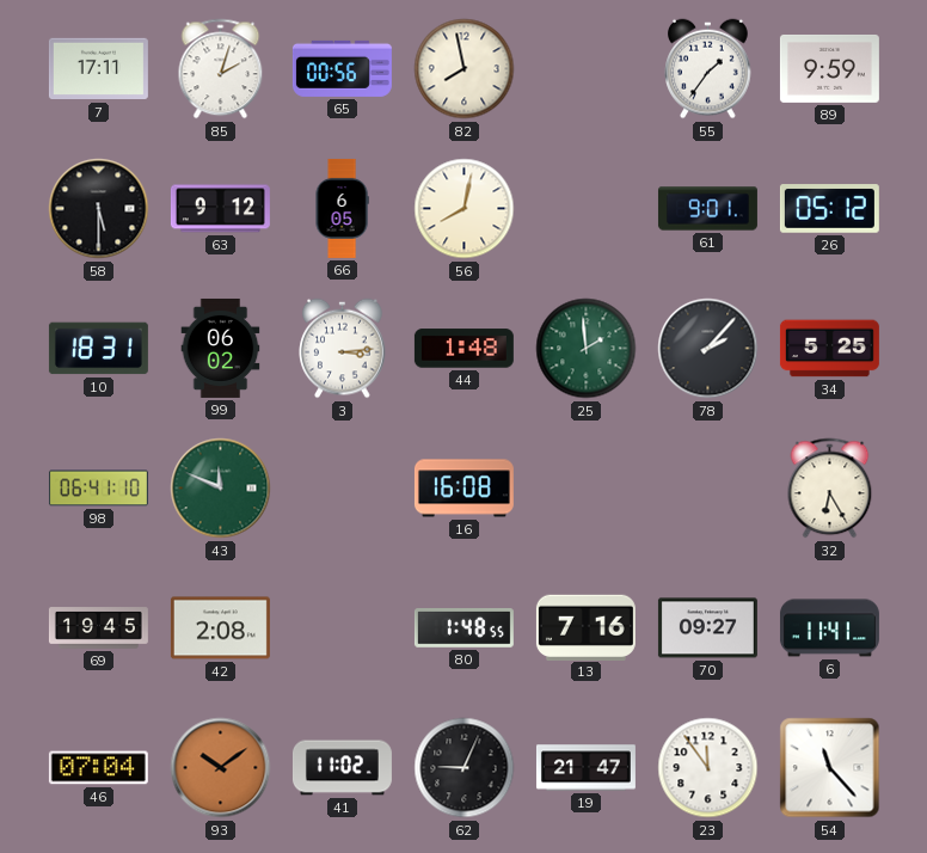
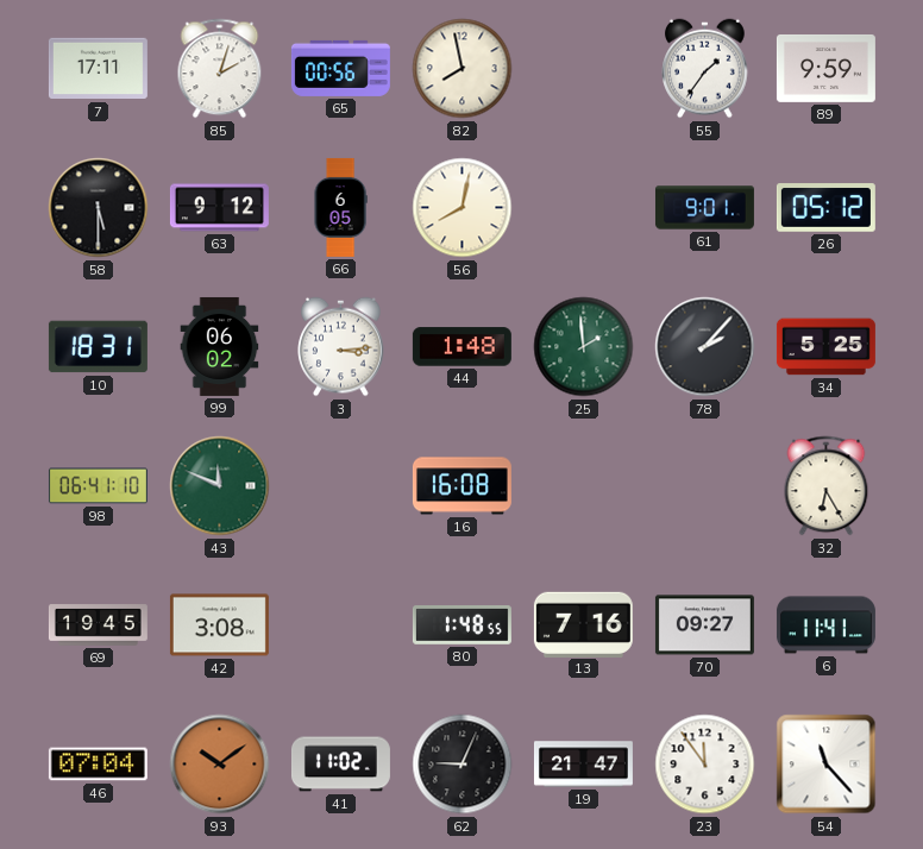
42: 2:08 -> 3:08 (219, 625)
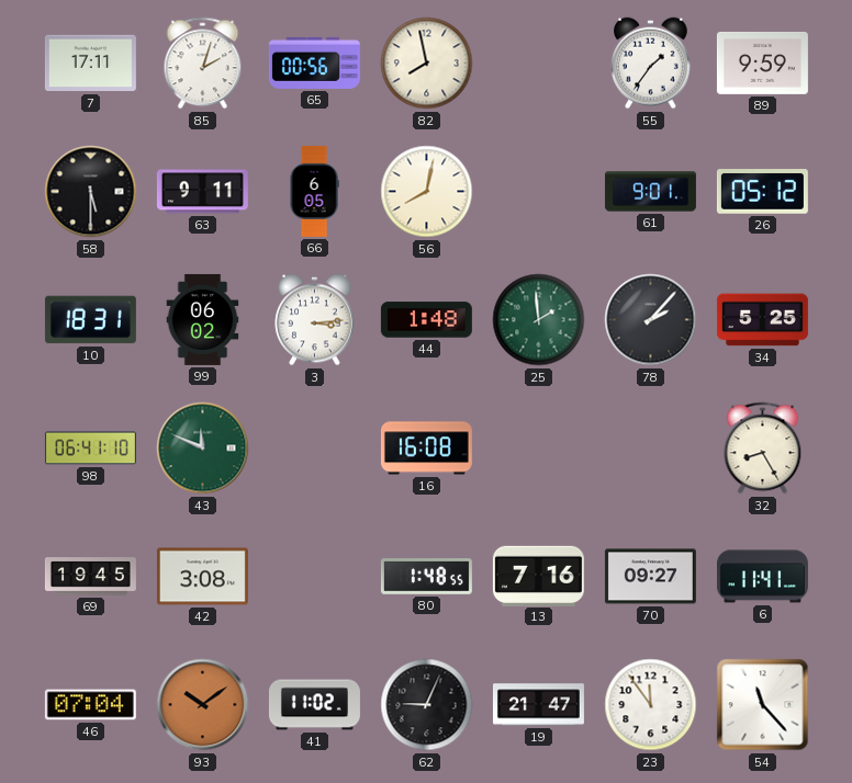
63: 9:12 -> 9:11 (202, 192)
32: 6:25 -> 8:25 (763, 449)
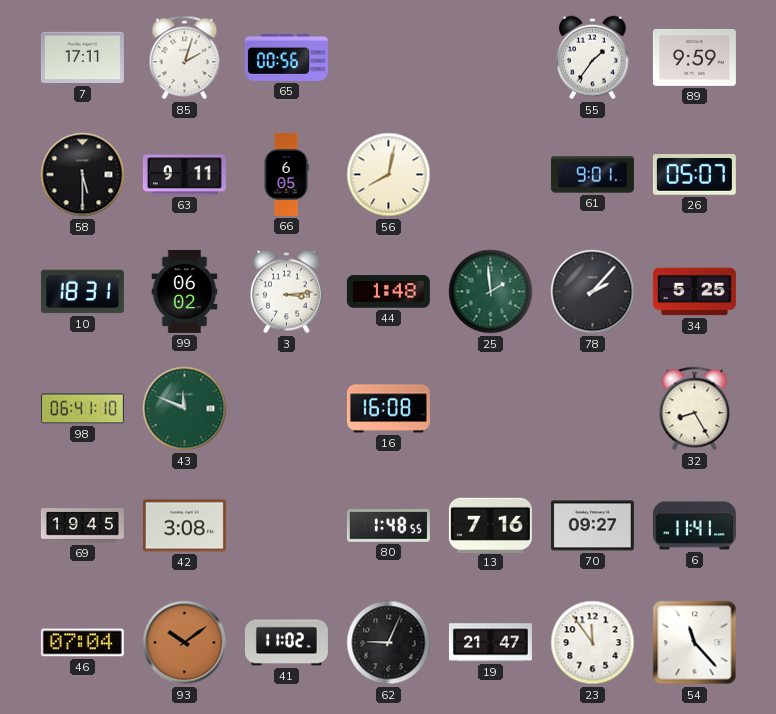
82: 7:58 -> none (427, 64)
26: 05:12 -> 05:07 (694, 175)
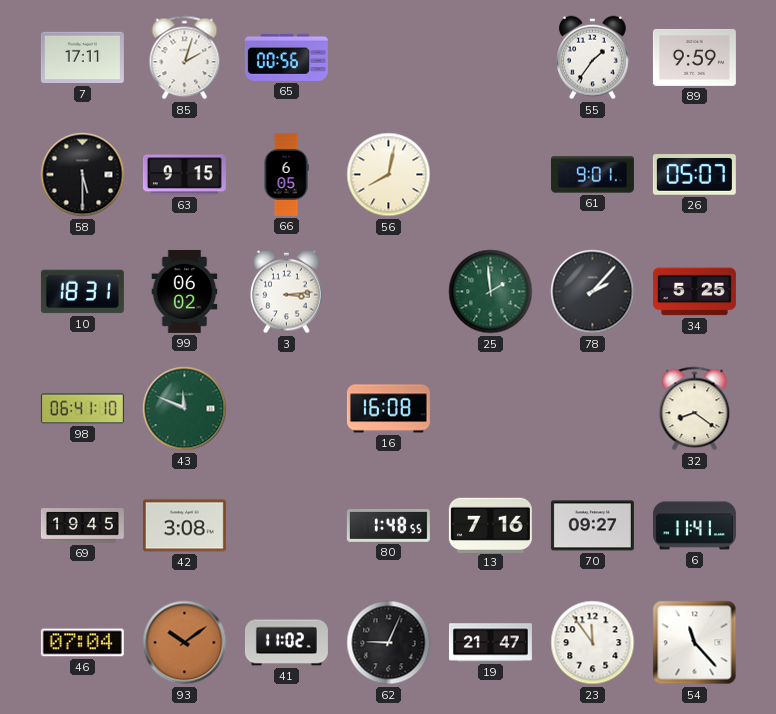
63: 9:11 -> 9:15 (184, 175)
44: 1:48 -> none (388, 292)
32: 8:25 -> 8:21 (695, 409)
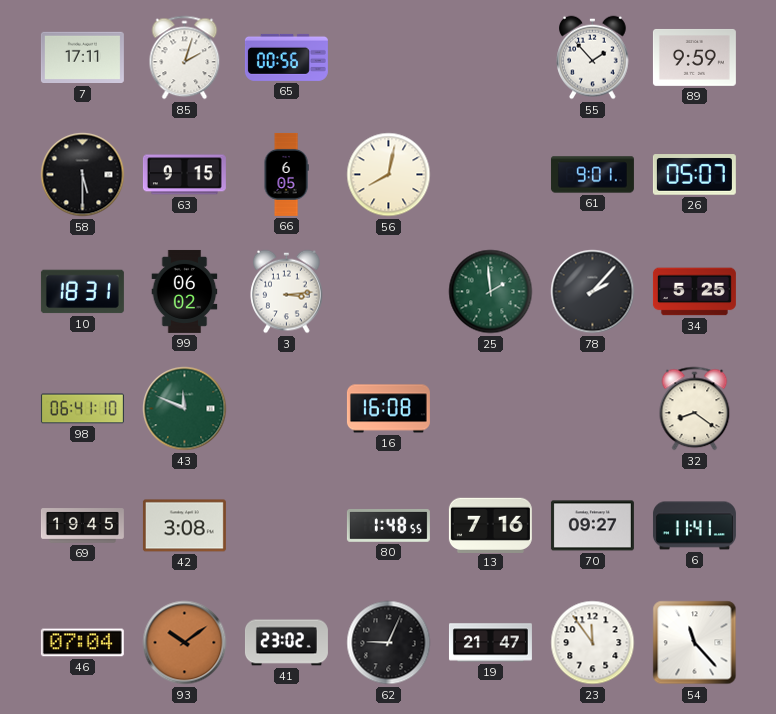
55: 1:36 -> 1:53 (593, 58)
41: 11:02 -> 23:02 (286, 643)
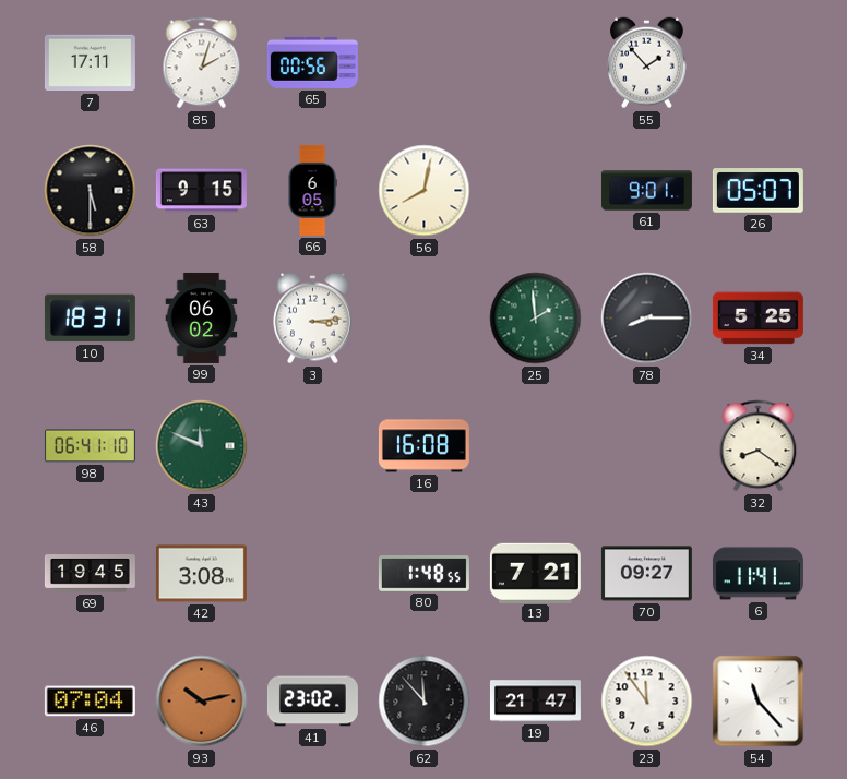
89: 9:59 -> none (694, 57)
78: 2:07 -> 8:15 (647, 319)
13: 7:16 -> 7:21 (535, 573)
93: 10:09 -> 10:13 (202, 702)
62: 9:04 -> 11:53 (425, 702)
